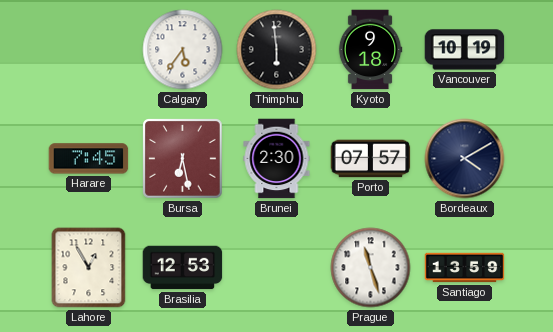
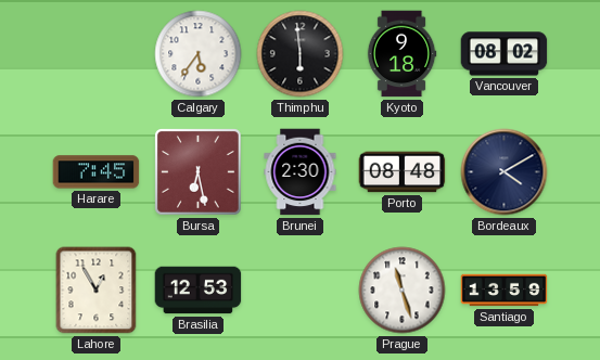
Vancouver: 10:19 -> 08:02 (505, 54)
Porto: 07:57 -> 08:48 (403, 172)
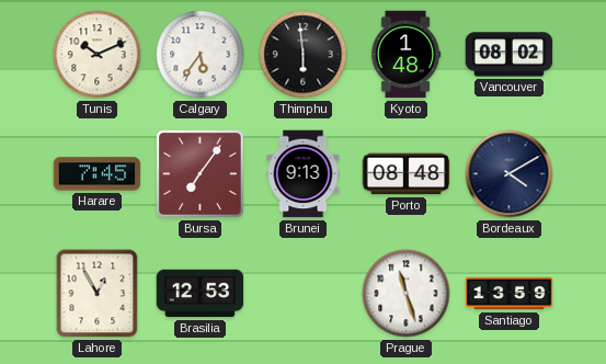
Tunis: none -> 10:11 (98, 55)
Kyoto: 9:18 -> 1:48 (405, 55)
Bursa: 6:28 -> 7:06 (201, 174)
Brunei: 2:30 -> 9:13 (304, 174)
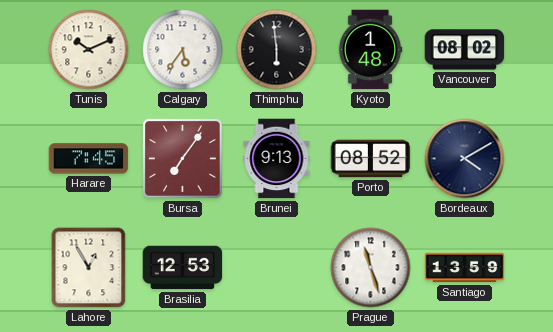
Porto: 08:48 -> 08:52 (371, 159)
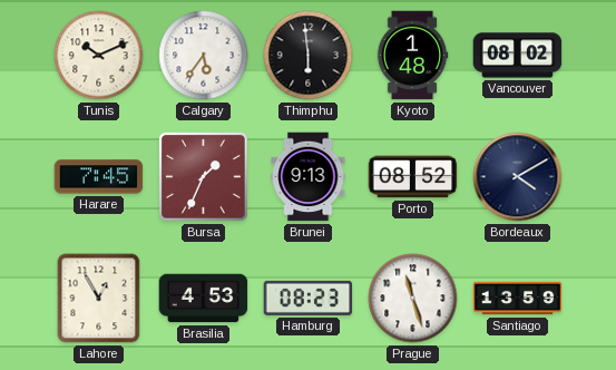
Bursa: 7:06 -> 1:34 (204, 177)
Brasilia: 12:53 -> 4:53 (204, 299)
Hamburg: none -> 08:23 (309, 298)
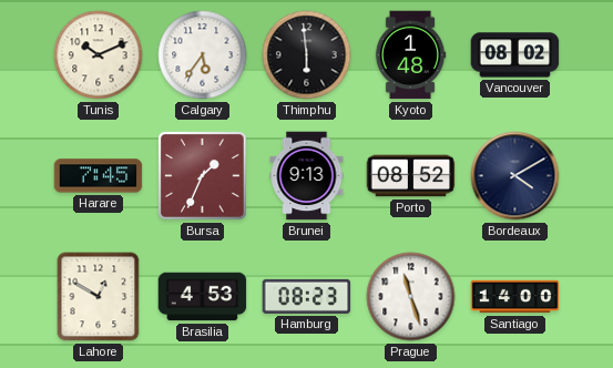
Lahore: 12:55 -> 12:50 (99, 297)
Santiago: 13:59 -> 14:00 (515, 297)
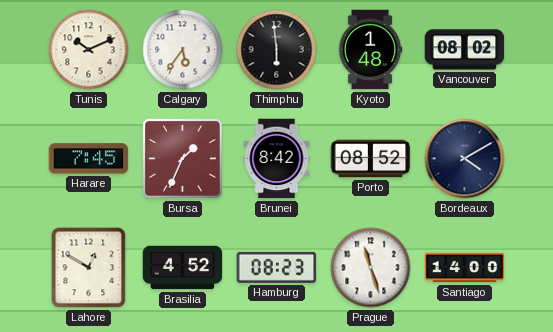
Brunei: 9:13 -> 8:42 (277, 159)
Brasilia: 4:53 -> 4:52 (183, 268)
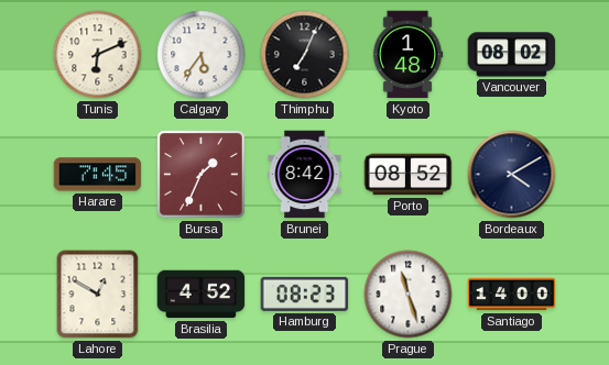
Tunis: 10:11 -> 6:11 (98, 55)
Thimphu: 5:59 -> 7:04 (305, 55)
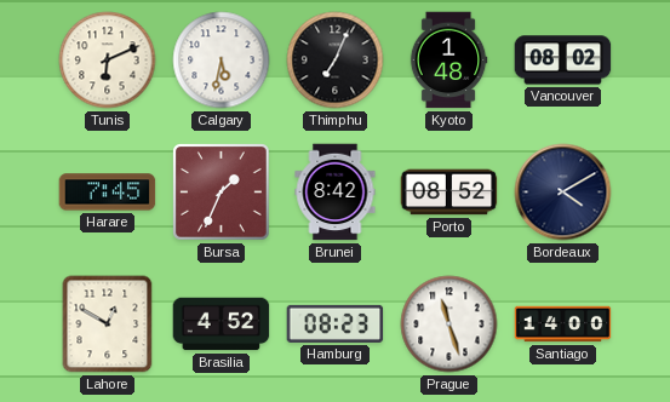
Calgary: 5:36 -> 5:32 (222, 61)
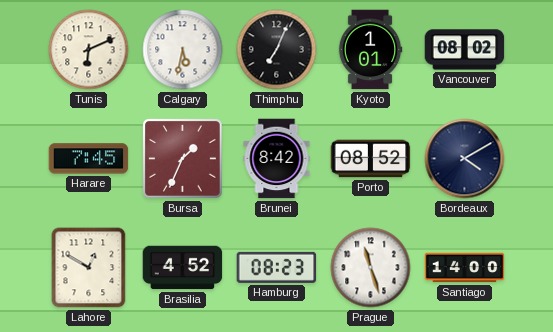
Kyoto: 1:48 -> 1:01 (370, 50)
